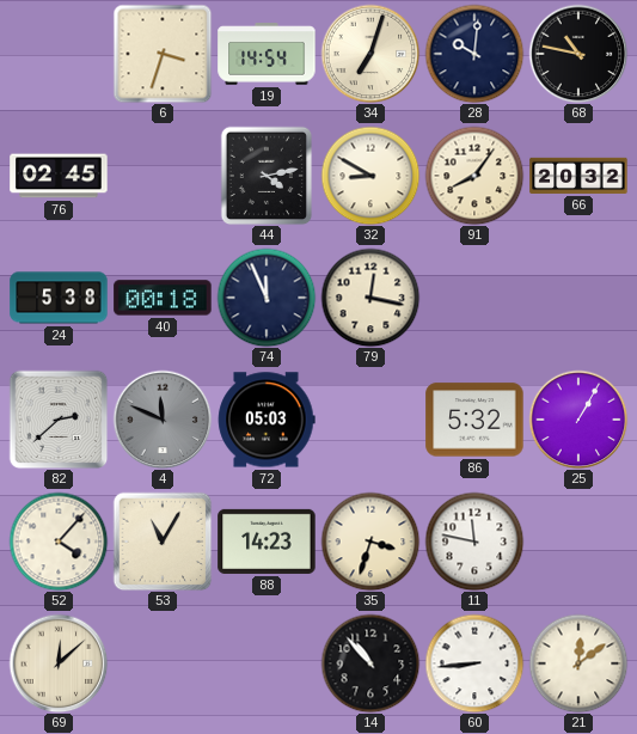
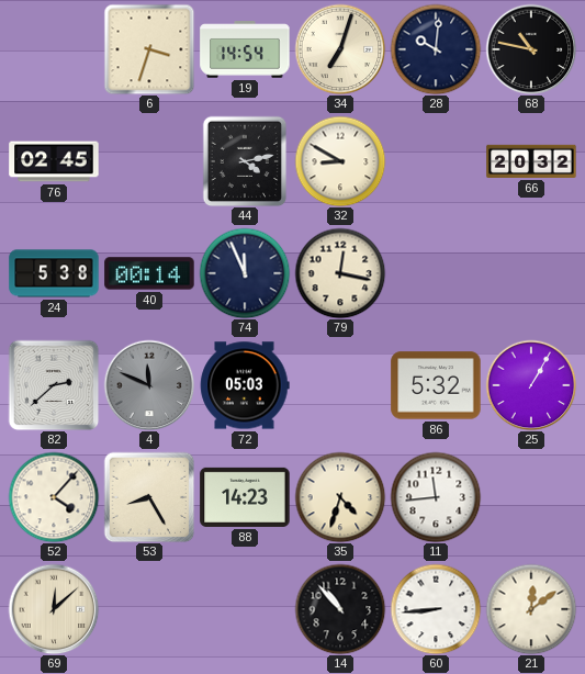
91: 8:06 -> none (474, 176)
40: 00:18 -> 00:14 (149, 273)
53: 11:05 -> 8:25 (149, 497)
35: 3:33 -> 4:33 (340, 497)
11: 11:47 -> 11:44 (436, 497)
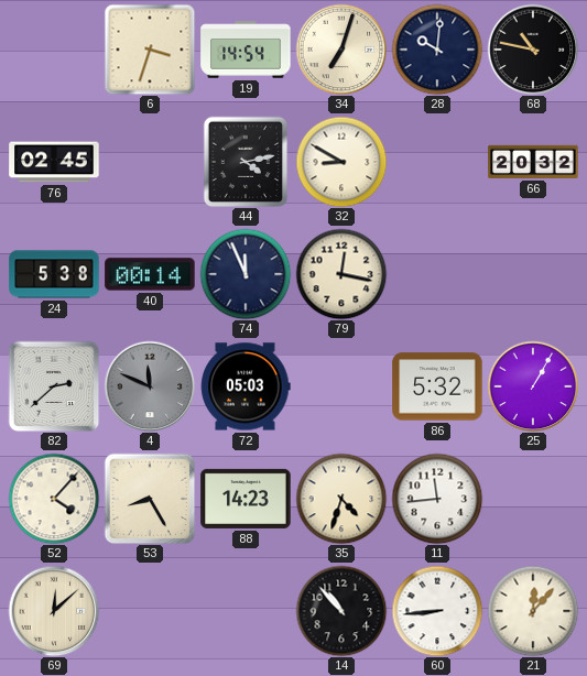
21: 12:09 -> 12:07 (533, 611)
